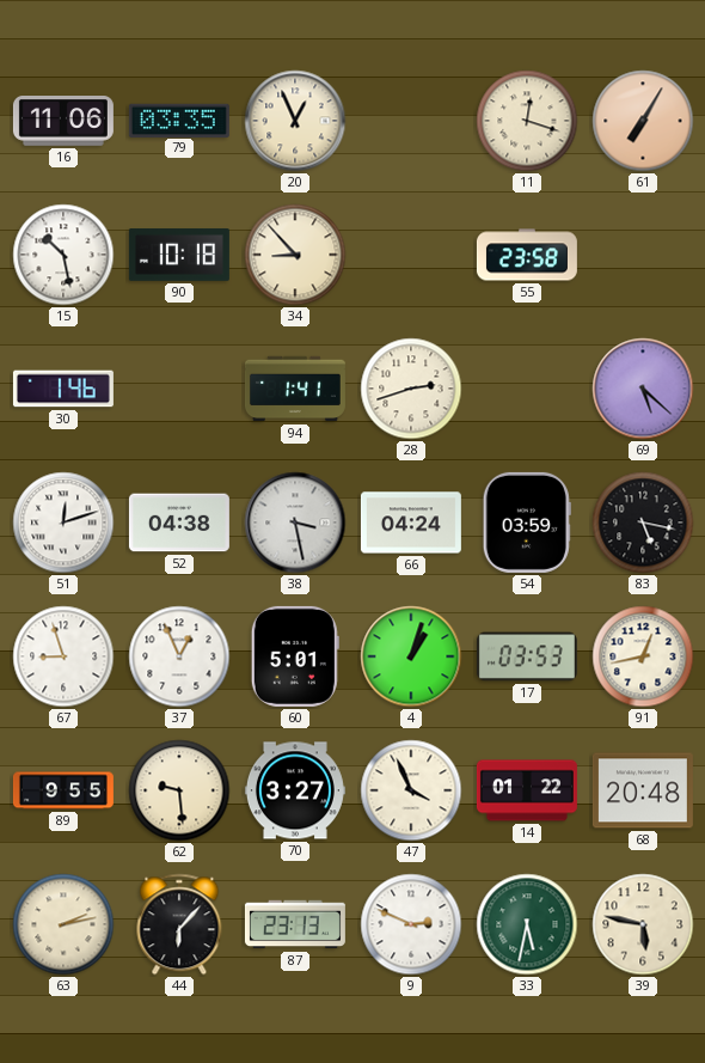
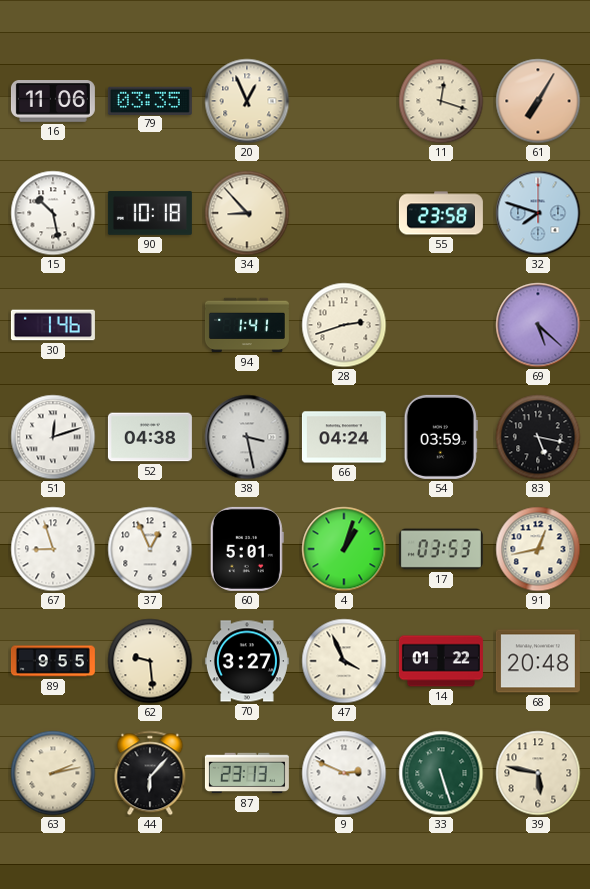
32: none -> 7:48 (538, 213)
33: 5:32 -> 5:27 (441, 773)
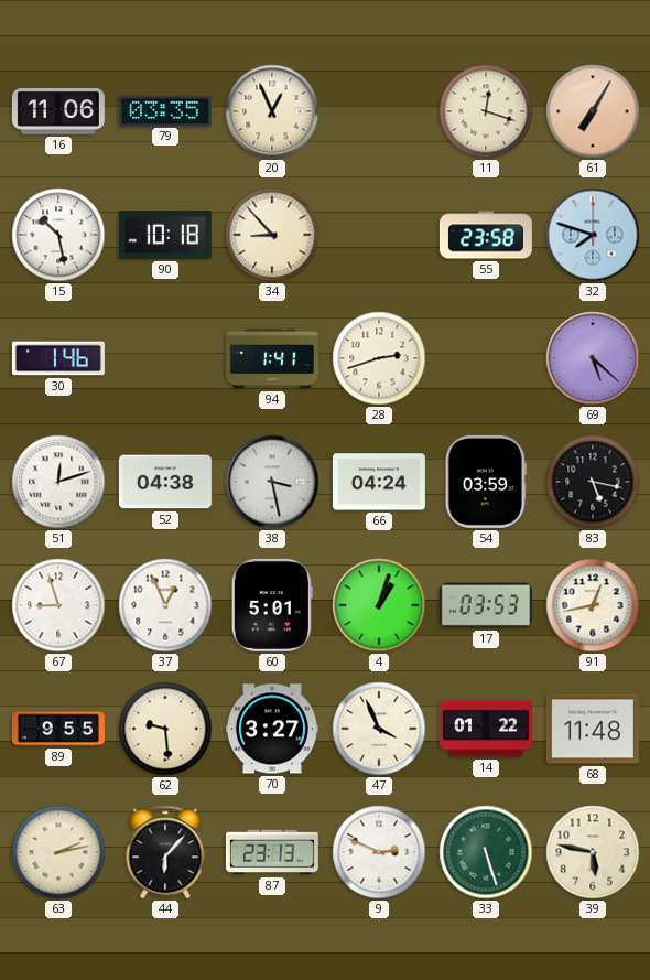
68: 20:48 -> 11:48 (593, 729)
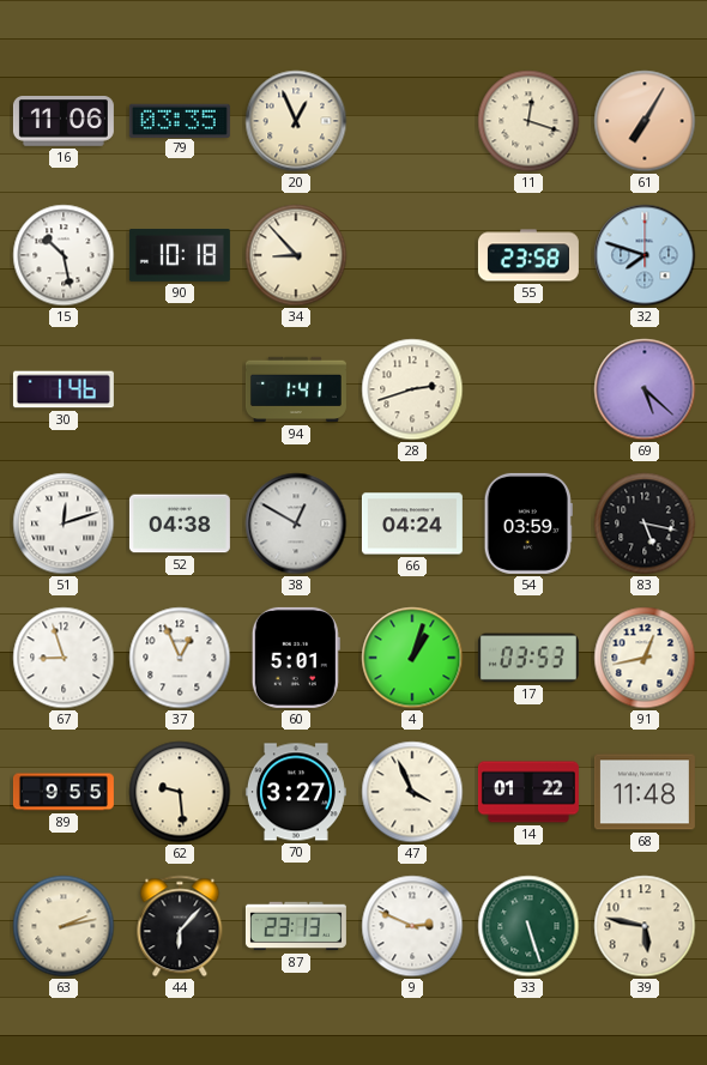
38: 3:28 -> 12:50 (296, 524)
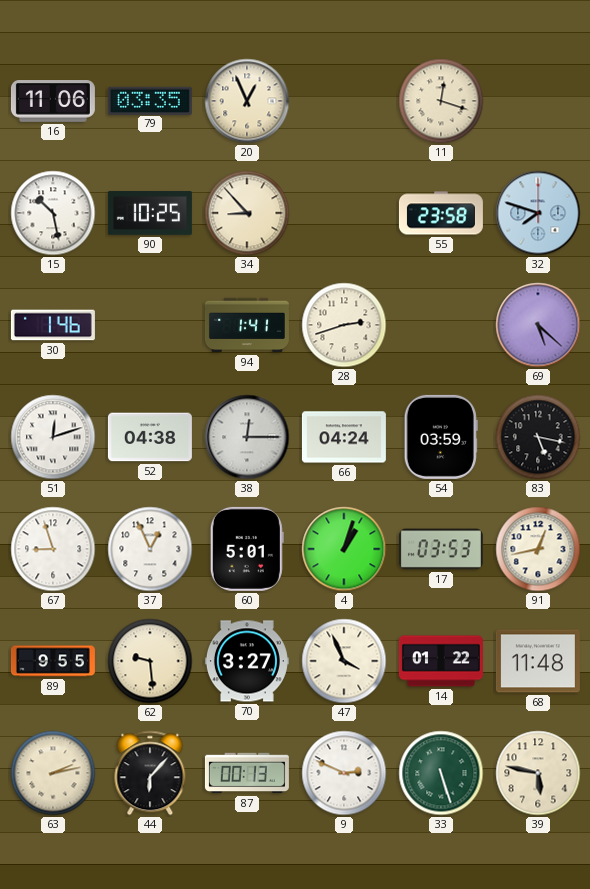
61: 7:05 -> none (645, 121)
90: 10:18 -> 10:25 (150, 213)
38: 12:50 -> 12:15 (247, 437)
87: 23:13 -> 00:13 (247, 773)
